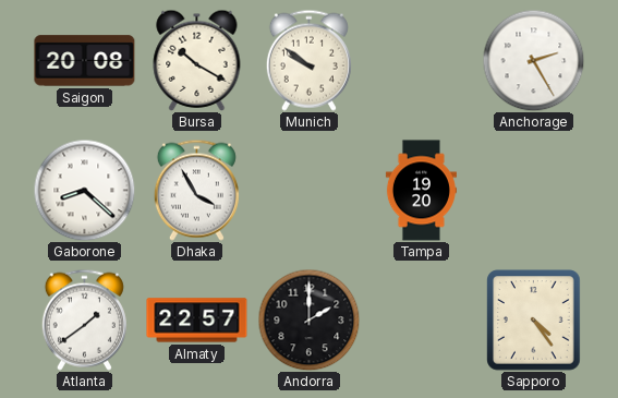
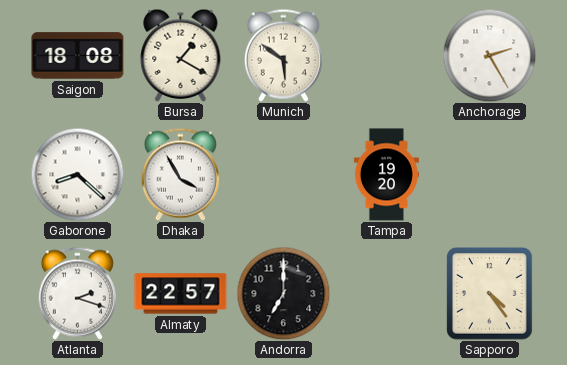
Saigon: 20:08 -> 18:08 (78, 56)
Bursa: 10:20 -> 1:20 (181, 55)
Munich: 9:51 -> 5:51 (283, 55)
Atlanta: 1:39 -> 2:18 (77, 293)
Andorra: 2:00 -> 7:00 (283, 293)
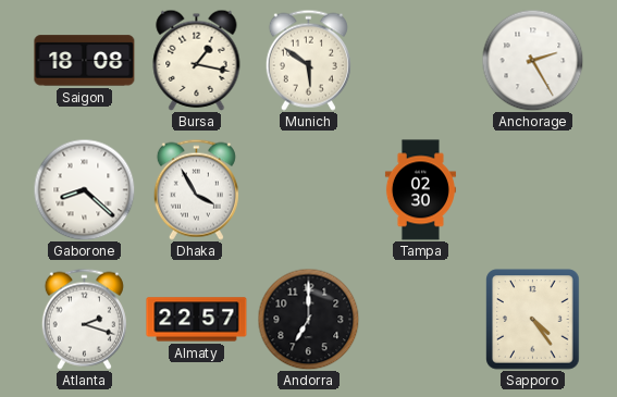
Bursa: 1:20 -> 1:17 (197, 60)
Tampa: 19:20 -> 02:30 (420, 190)
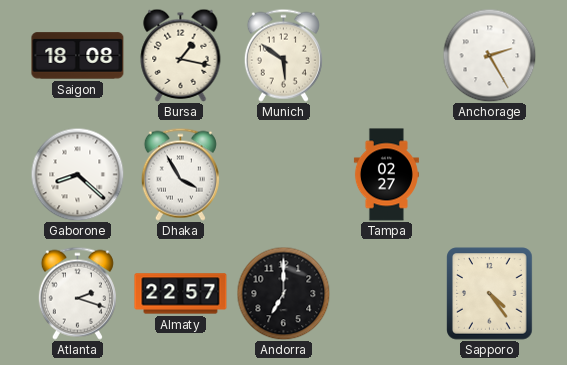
Tampa: 02:30 -> 02:27 (386, 175)
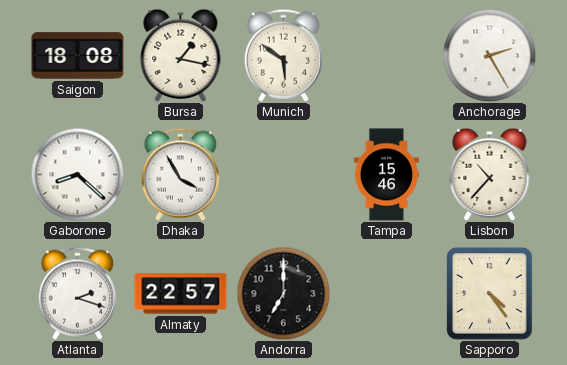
Tampa: 02:27 -> 15:46 (386, 175)
Lisbon: none -> 10:37 (490, 174)
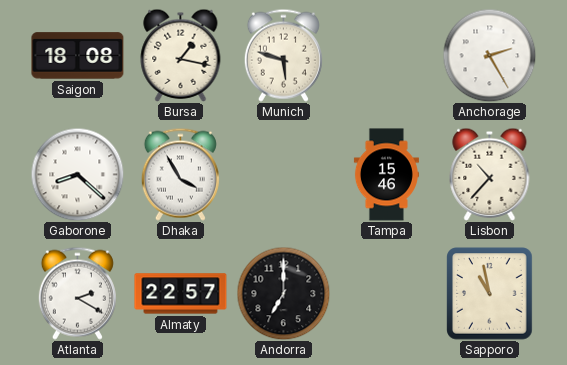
Munich: 5:51 -> 5:48 (283, 55)
Atlanta: 2:18 -> 2:20 (77, 293)
Sapporo: 4:24 -> 10:58 (490, 294)
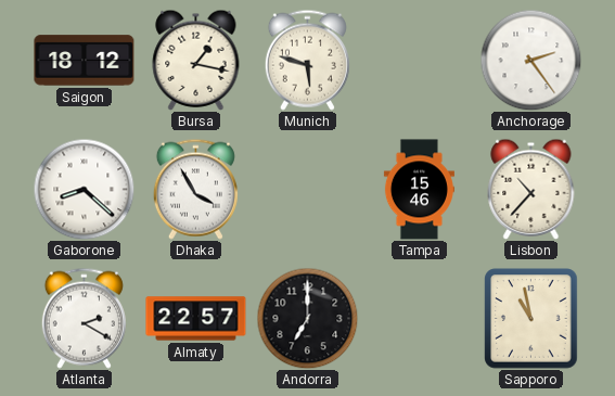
Saigon: 18:08 -> 18:12 (85, 61)
Anchorage: 2:25 -> 2:24 (530, 60)
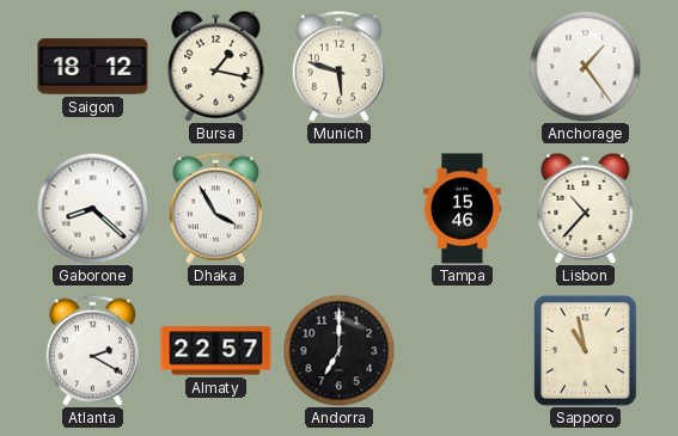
Anchorage: 2:24 -> 1:24 (585, 66)
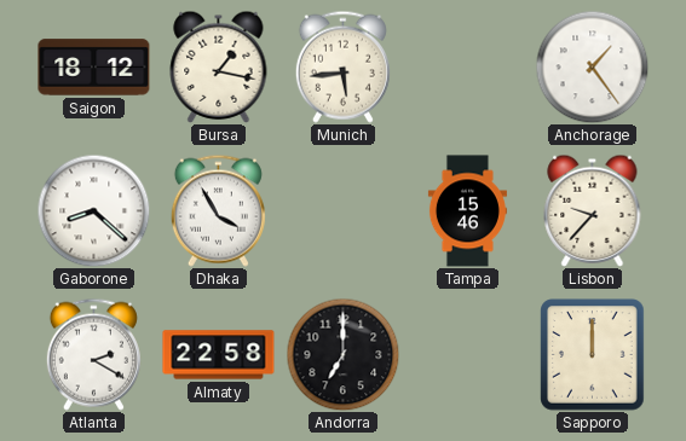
Munich: 5:48 -> 5:44 (342, 66)
Lisbon: 10:37 -> 9:37 (593, 210)
Almaty: 22:57 -> 22:58 (219, 355)
Sapporo: 10:58 -> 12:00 (593, 355)
